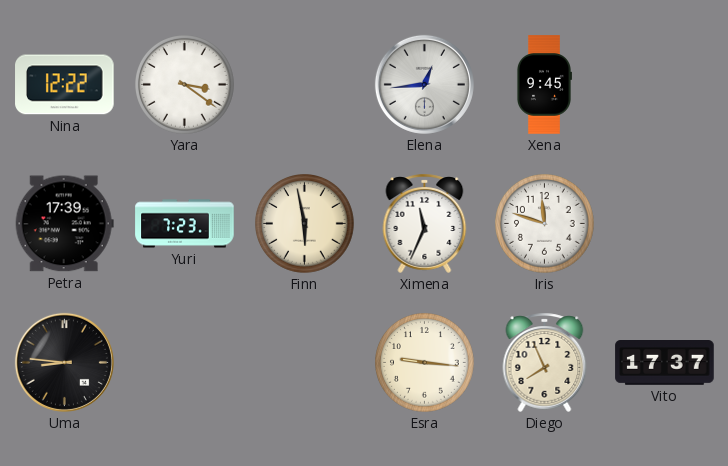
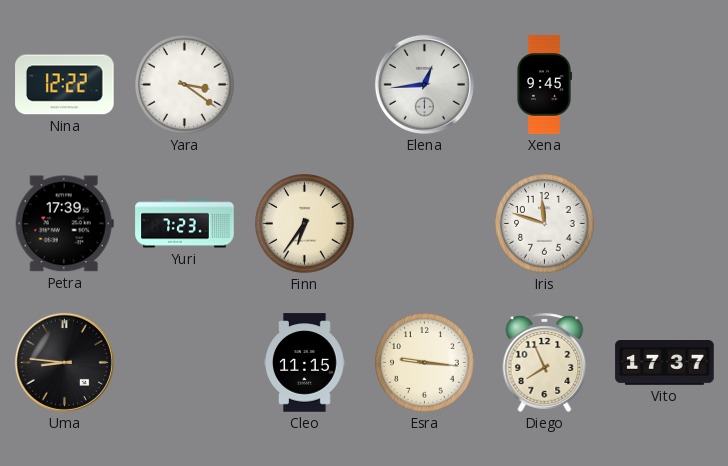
Finn: 5:58 -> 6:36 (305, 224)
Ximena: 11:34 -> none (425, 223)
Cleo: none -> 11:15 (305, 363)
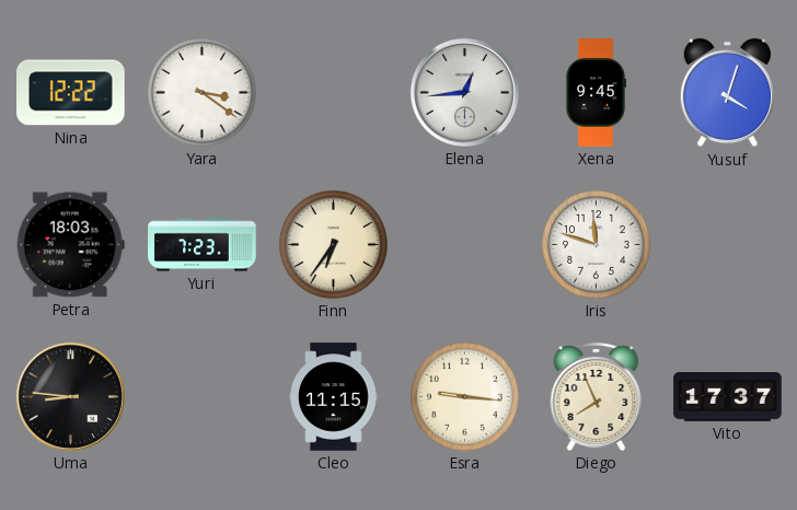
Yusuf: none -> 4:03 (727, 93)
Petra: 17:39 -> 18:03 (70, 245)
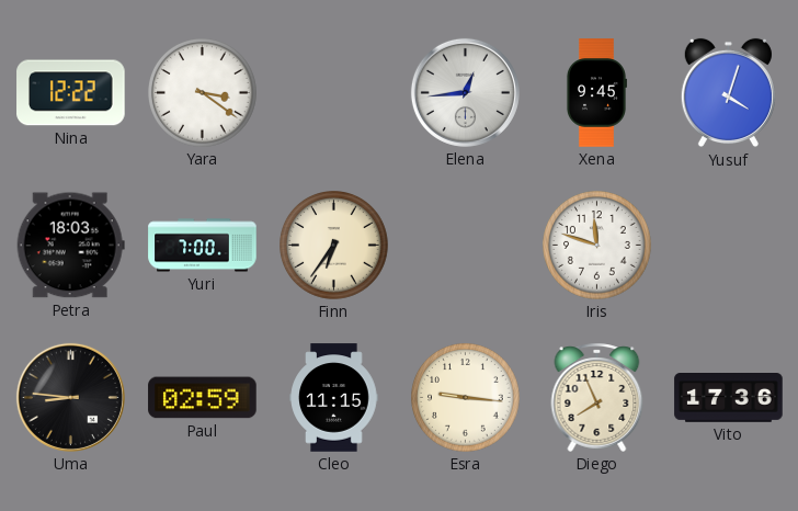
Yuri: 7:23 -> 7:00 (203, 246)
Paul: none -> 02:59 (203, 398)
Vito: 17:37 -> 17:36 (729, 398)
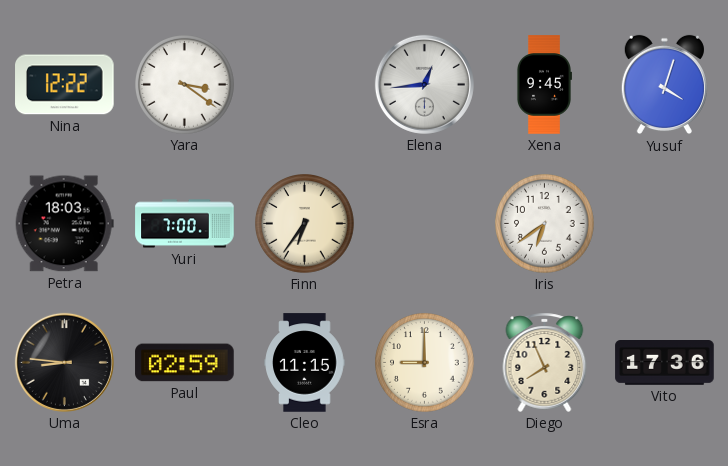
Iris: 11:48 -> 6:39 (545, 224)
Esra: 9:16 -> 9:00 (425, 363)
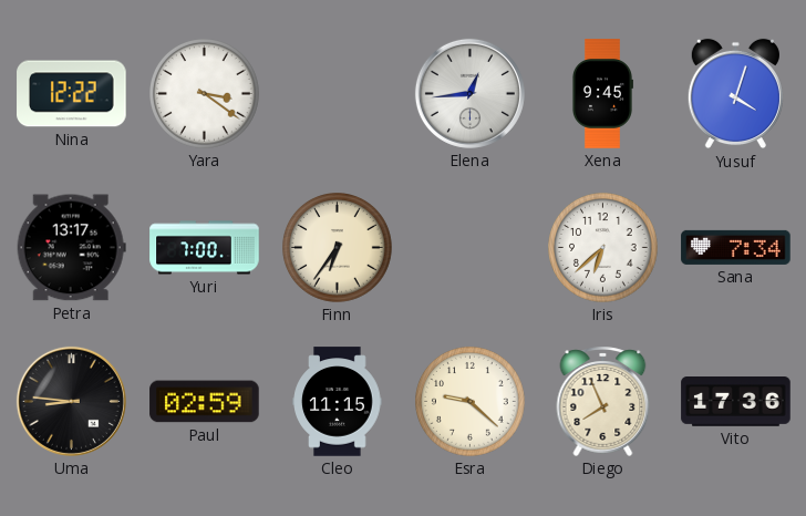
Petra: 18:03 -> 13:17 (71, 248)
Iris: 6:39 -> 6:38 (603, 248)
Sana: none -> 7:34 (736, 247)
Esra: 9:00 -> 9:22 (471, 402)
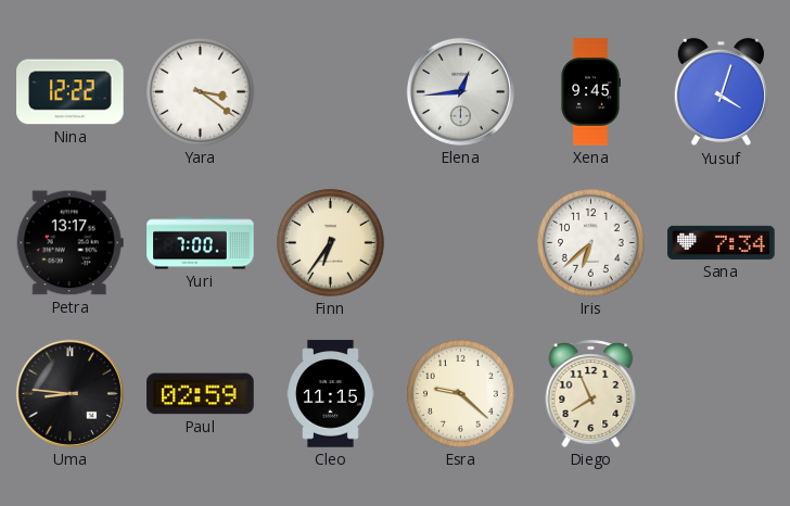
Vito: 17:36 -> none (736, 402)
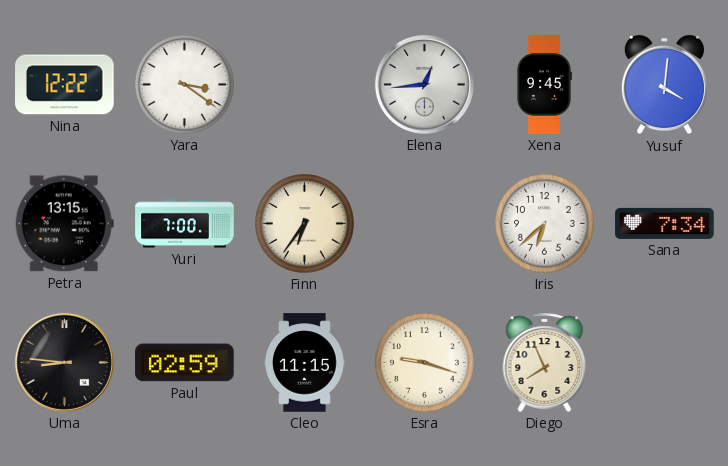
Yusuf: 4:03 -> 4:01 (664, 85)
Petra: 13:17 -> 13:15 (64, 224)
Esra: 9:22 -> 9:18 (425, 363)
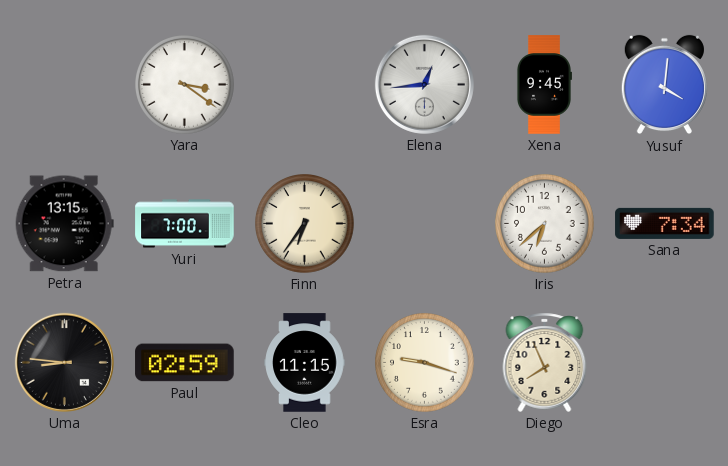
Nina: 12:22 -> none (65, 85)
